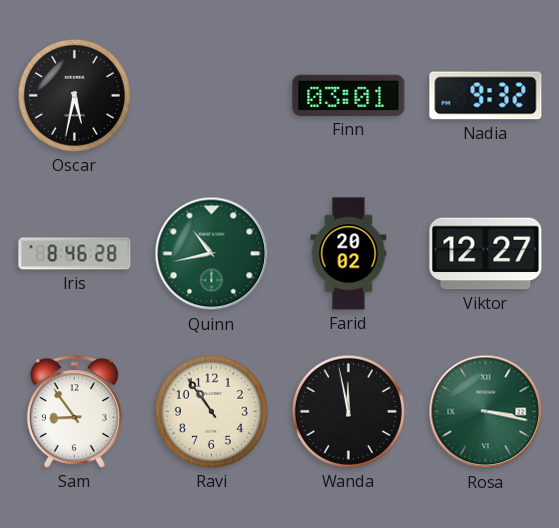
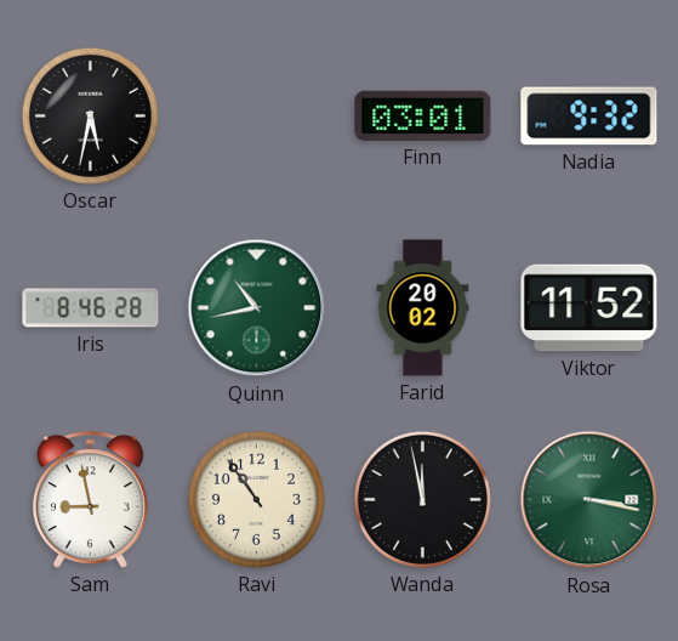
Viktor: 12:27 -> 11:52 (589, 308)
Sam: 8:54 -> 8:58 (90, 500)
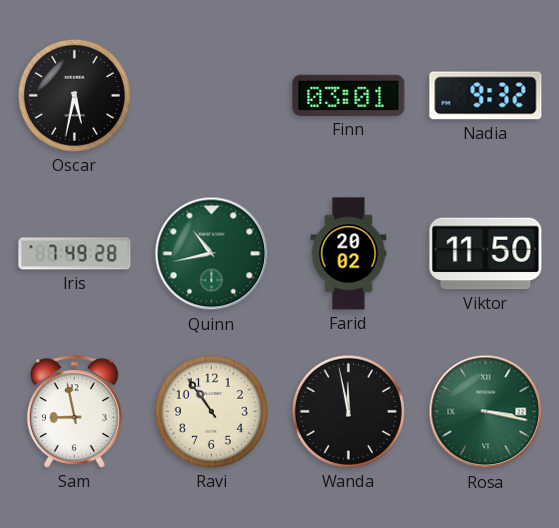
Iris: 8:46 -> 7:49 (75, 254)
Viktor: 11:52 -> 11:50 (486, 254)
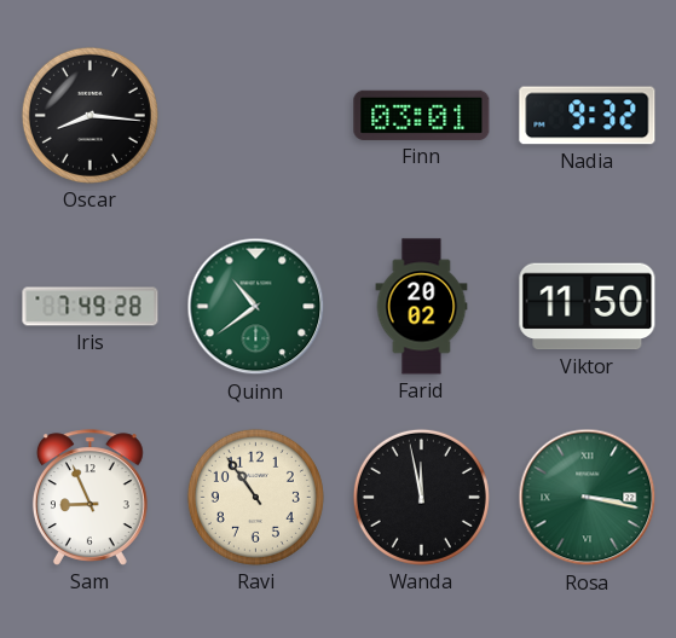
Oscar: 5:32 -> 8:16 (89, 115)
Quinn: 10:43 -> 10:39 (256, 307)
Sam: 8:58 -> 8:56 (89, 498)
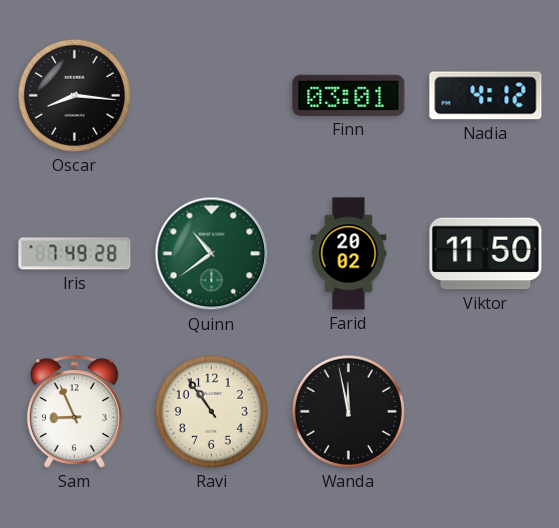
Nadia: 9:32 -> 4:12 (486, 96)
Rosa: 3:17 -> none (588, 498)
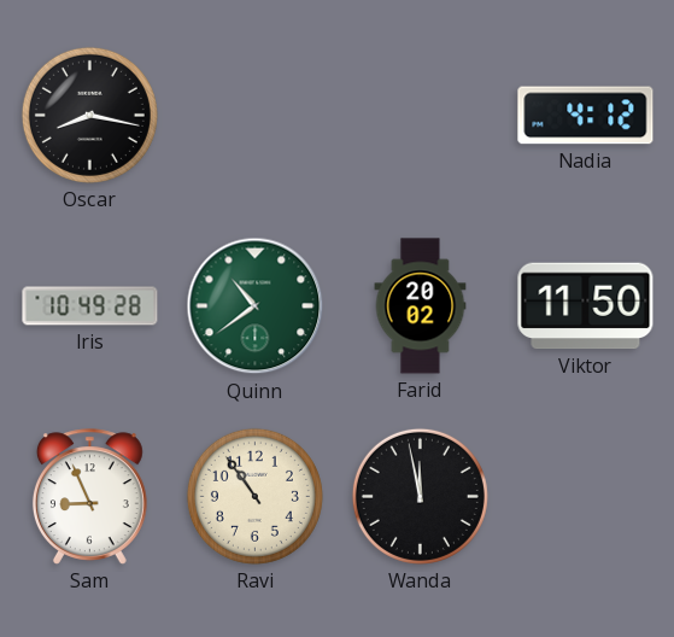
Oscar: 8:16 -> 8:17 (89, 115)
Finn: 03:01 -> none (349, 95)
Iris: 7:49 -> 10:49 (90, 306)
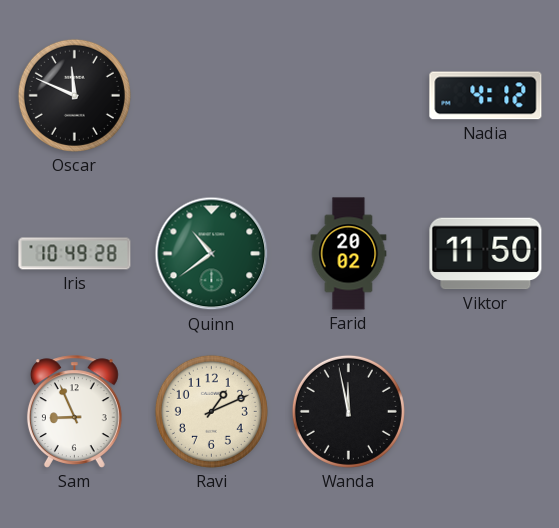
Oscar: 8:17 -> 11:49 (74, 95)
Ravi: 10:54 -> 1:11 (211, 411)
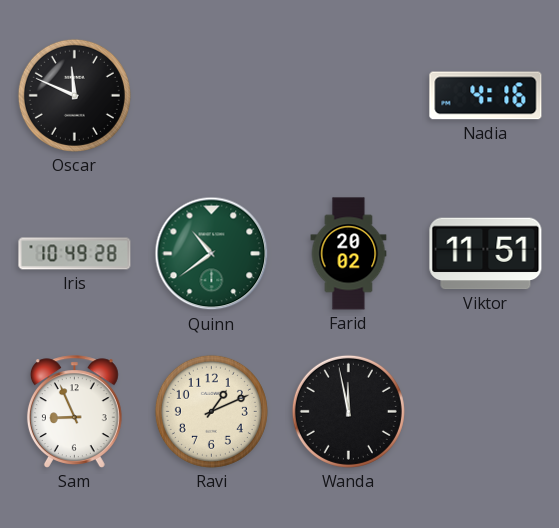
Nadia: 4:12 -> 4:16 (486, 96)
Viktor: 11:50 -> 11:51 (486, 254)
